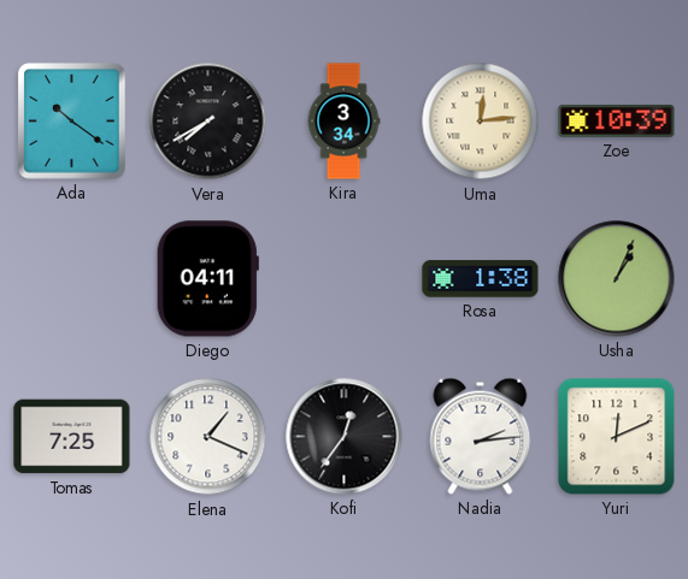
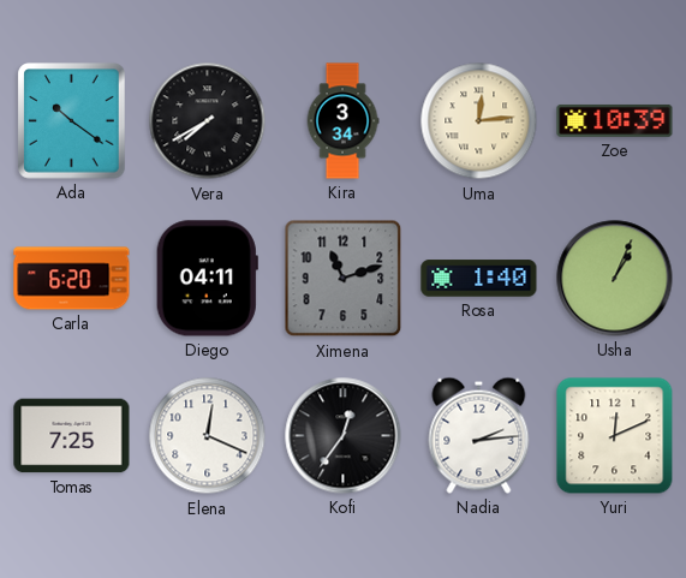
Carla: none -> 6:20 (72, 279)
Ximena: none -> 11:12 (344, 279)
Rosa: 1:38 -> 1:40 (479, 279)
Elena: 1:19 -> 12:19 (208, 436)
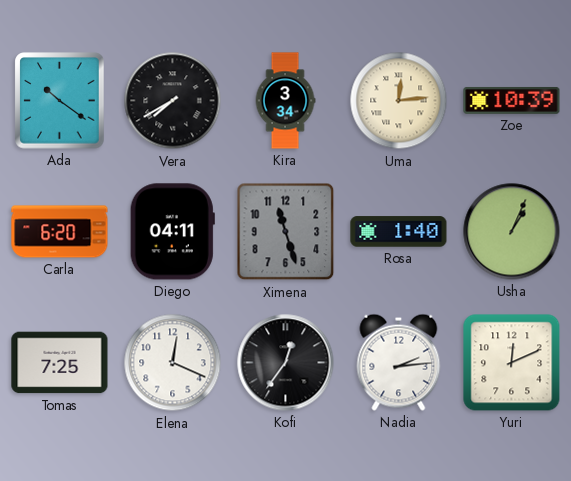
Ximena: 11:12 -> 11:27 (286, 232)
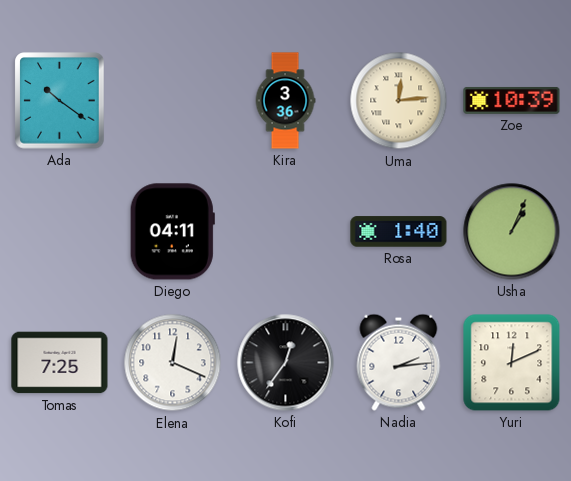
Vera: 7:40 -> none (173, 101)
Kira: 3:34 -> 3:36 (285, 101)
Carla: 6:20 -> none (60, 232)
Ximena: 11:27 -> none (286, 232)
